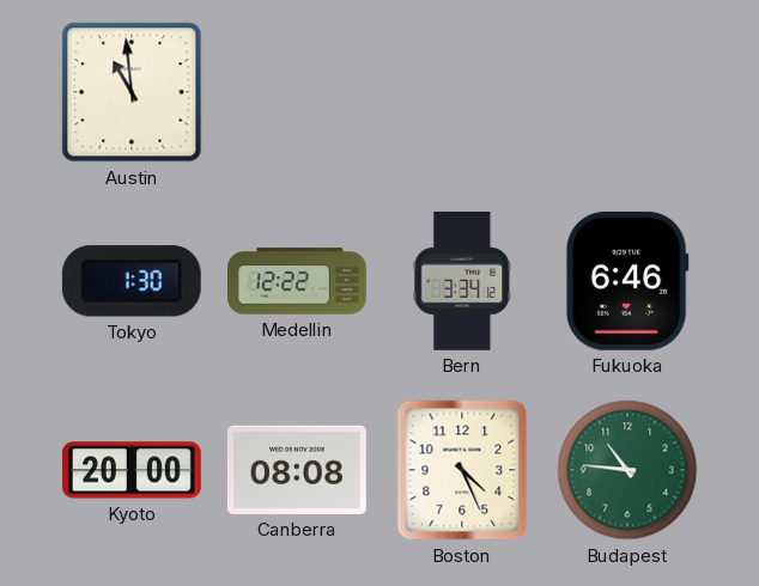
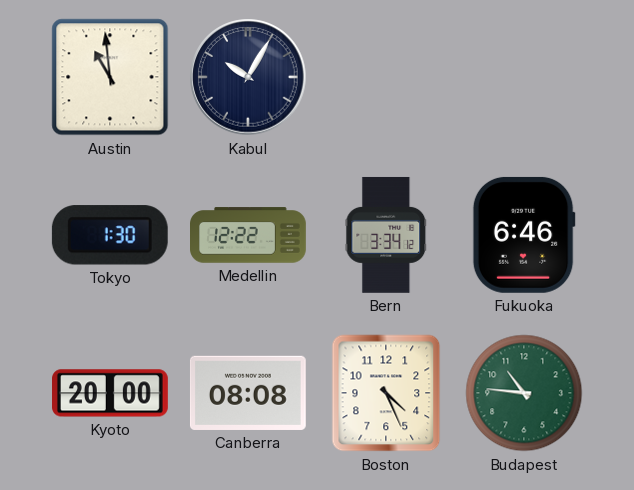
Kabul: none -> 10:05 (248, 77)
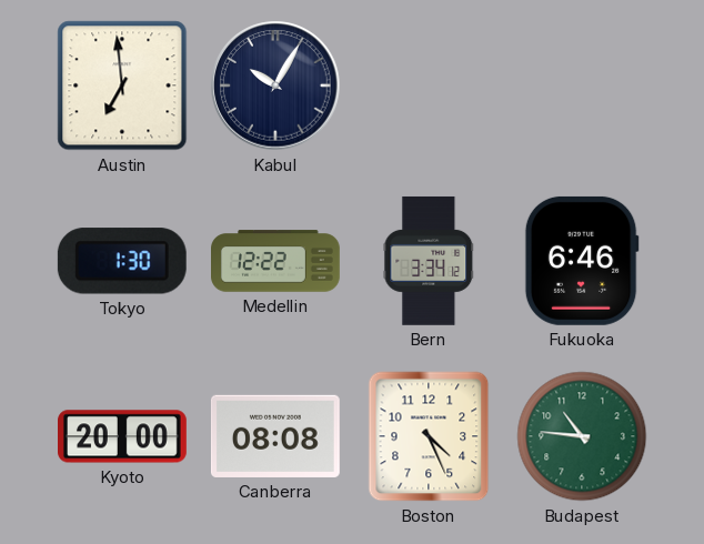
Austin: 10:59 -> 6:59 (122, 85)
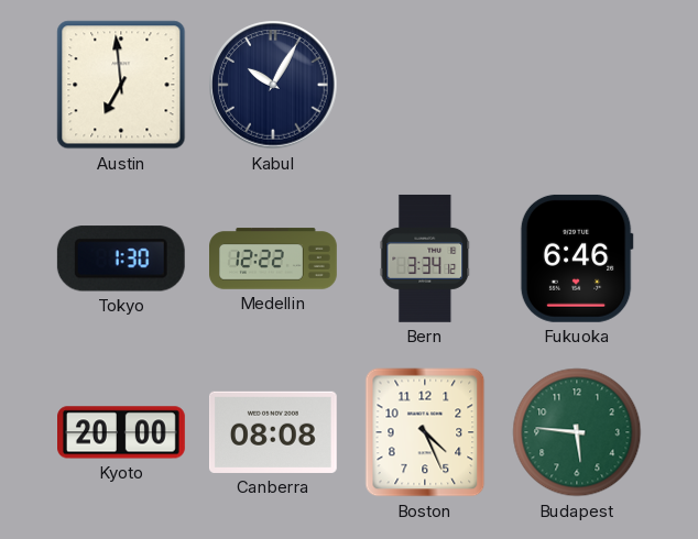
Budapest: 10:46 -> 5:46 (577, 432)
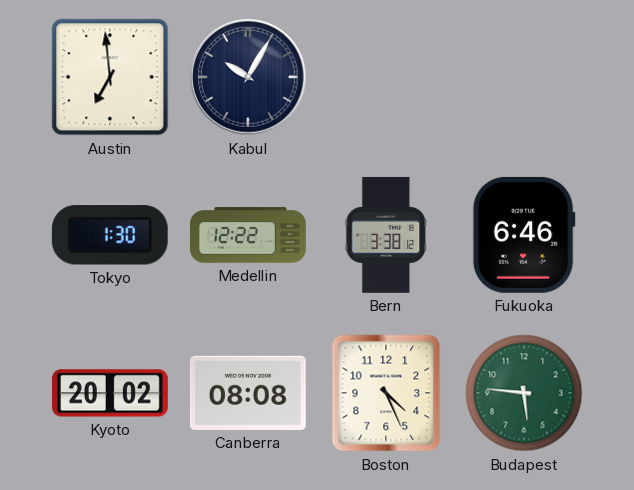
Bern: 3:34 -> 3:38 (386, 235)
Kyoto: 20:00 -> 20:02 (111, 393)
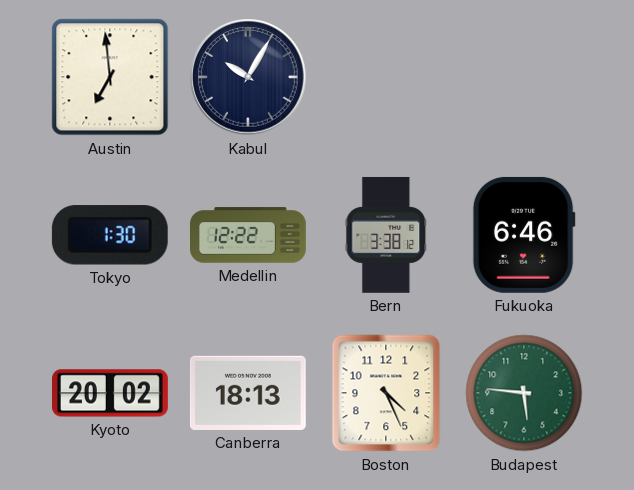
Canberra: 08:08 -> 18:13 (248, 393)
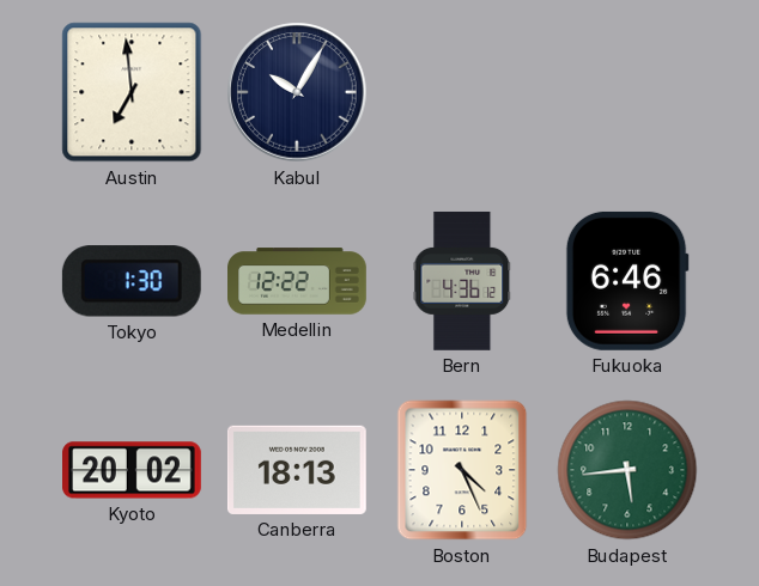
Bern: 3:38 -> 4:36 (462, 281)
Budapest: 5:46 -> 5:44 (627, 470)
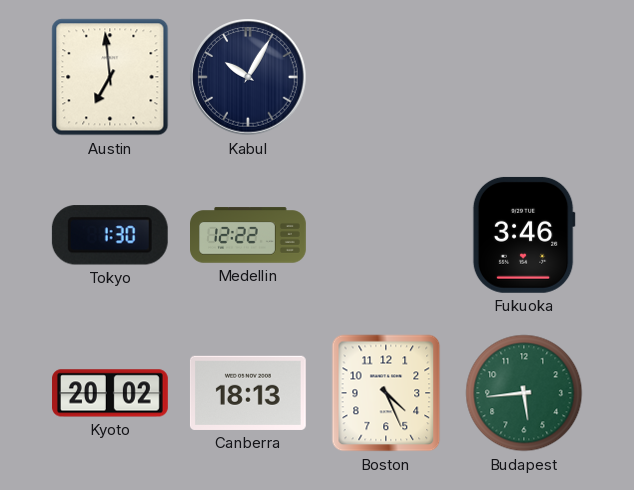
Bern: 4:36 -> none (462, 281)
Fukuoka: 6:46 -> 3:46 (524, 235)
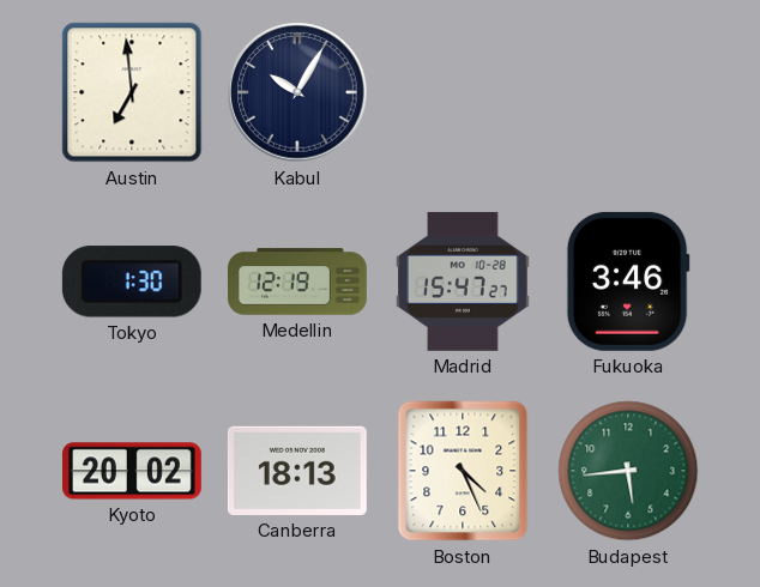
Medellin: 12:22 -> 12:19 (298, 282)
Madrid: none -> 15:47 (463, 282)
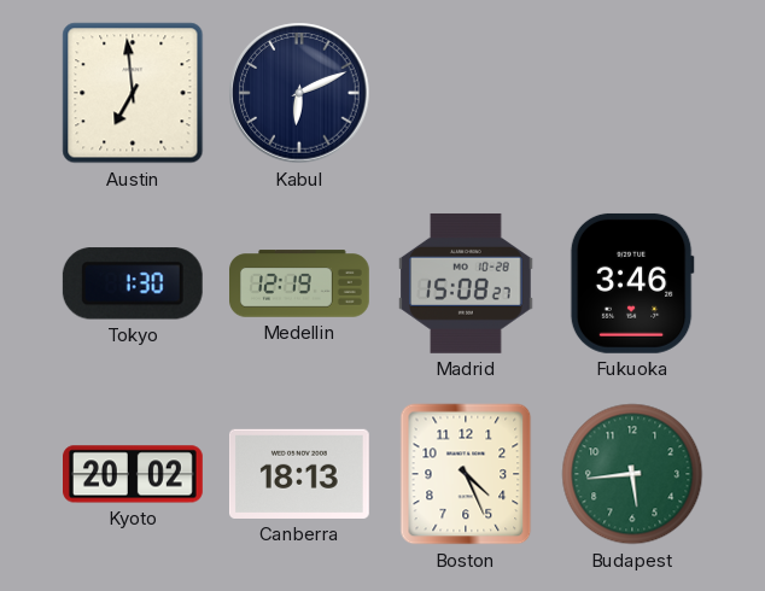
Kabul: 10:05 -> 6:11 (299, 93)
Madrid: 15:47 -> 15:08 (466, 283)
